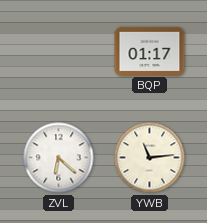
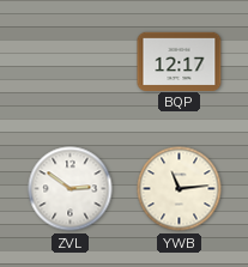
BQP: 01:17 -> 12:17 (180, 61)
ZVL: 6:22 -> 2:51 (71, 189)
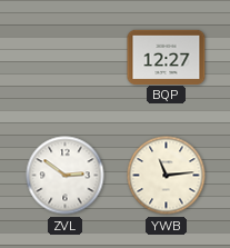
BQP: 12:17 -> 12:27 (167, 57)
